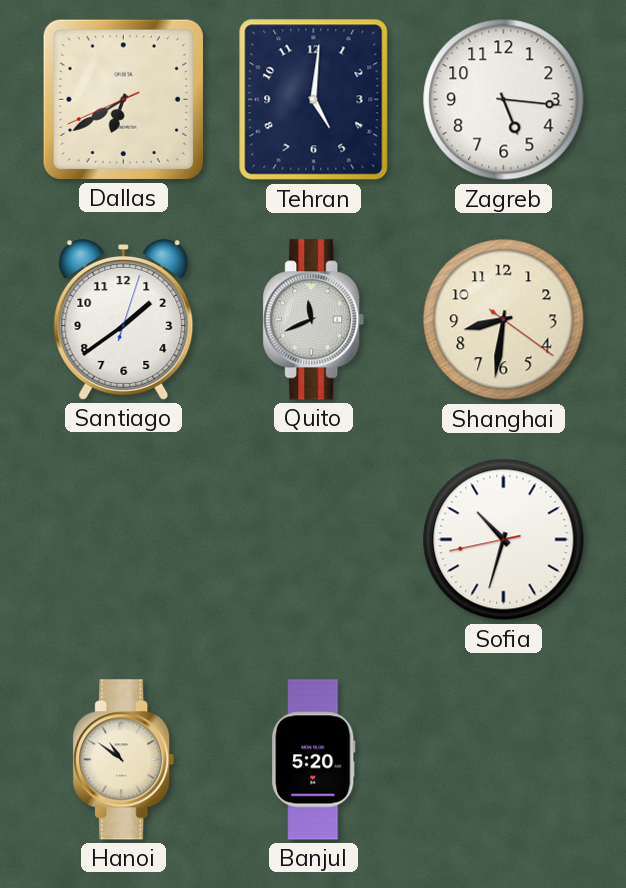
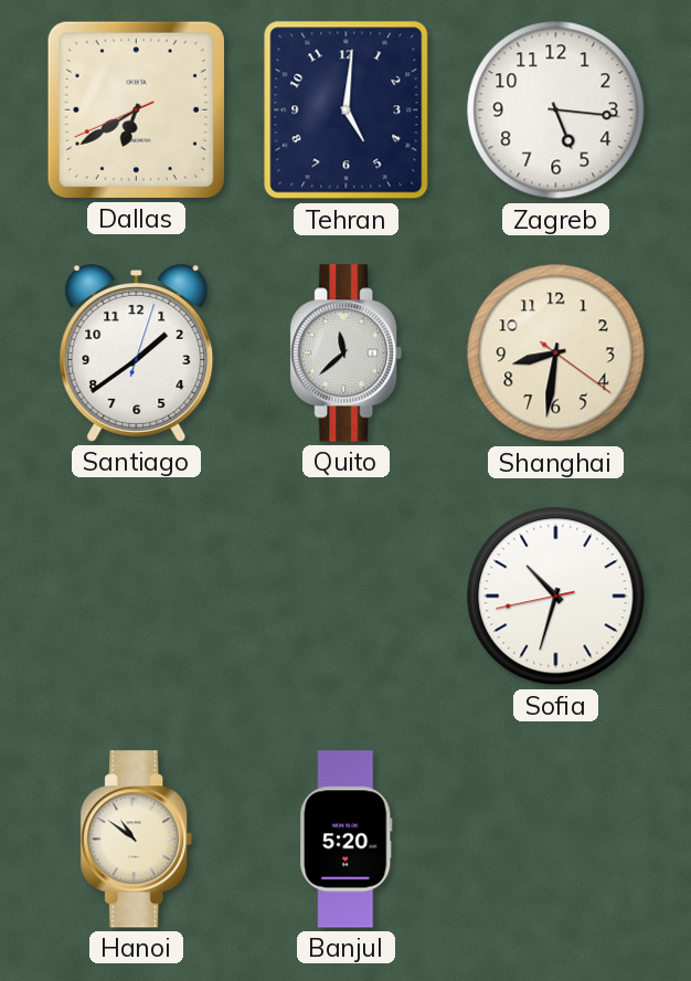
Quito: 11:41 -> 11:38 (347, 354)
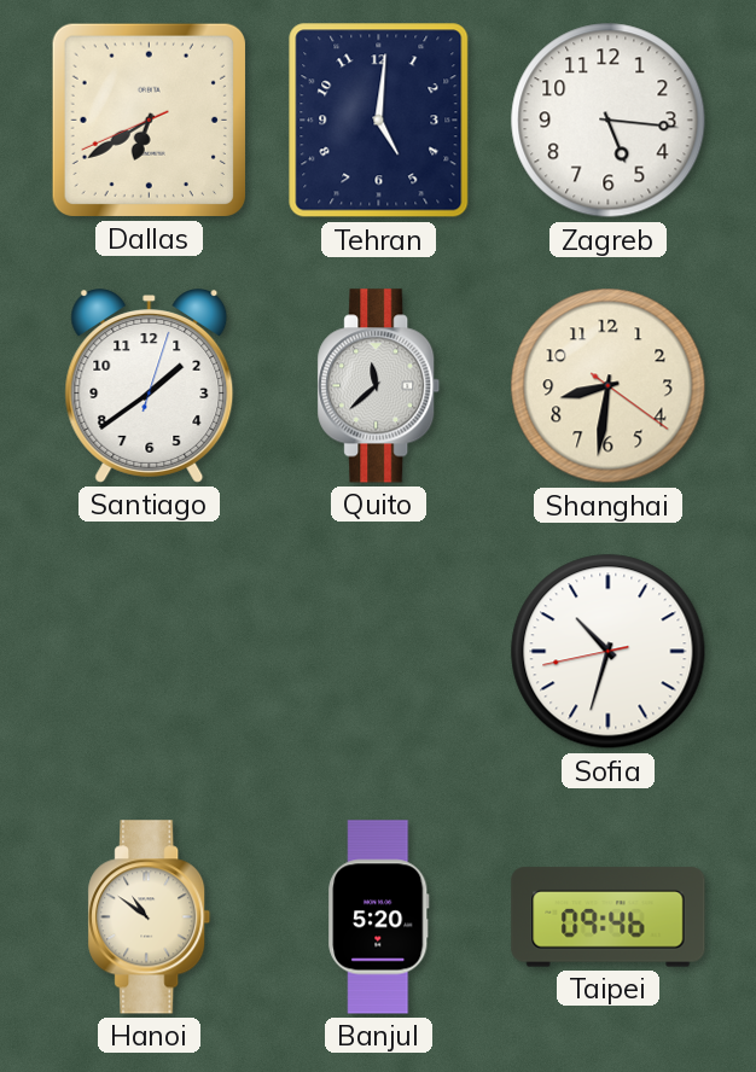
Taipei: none -> 09:46 (609, 917)
